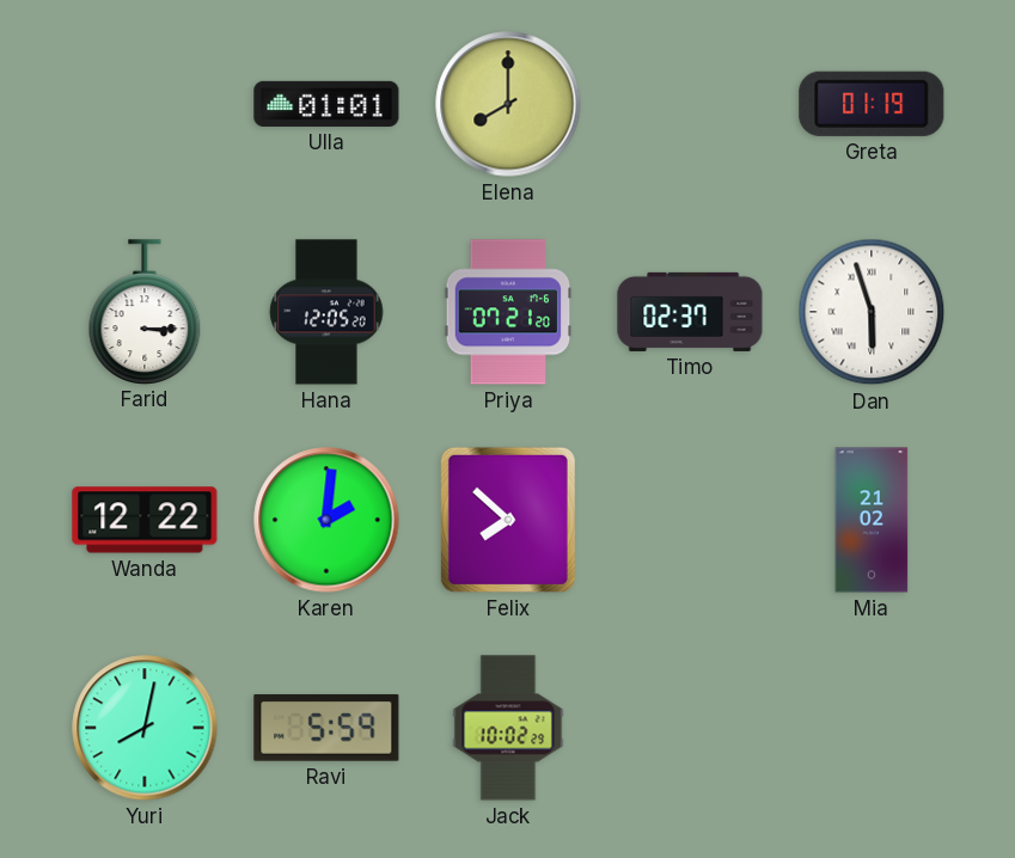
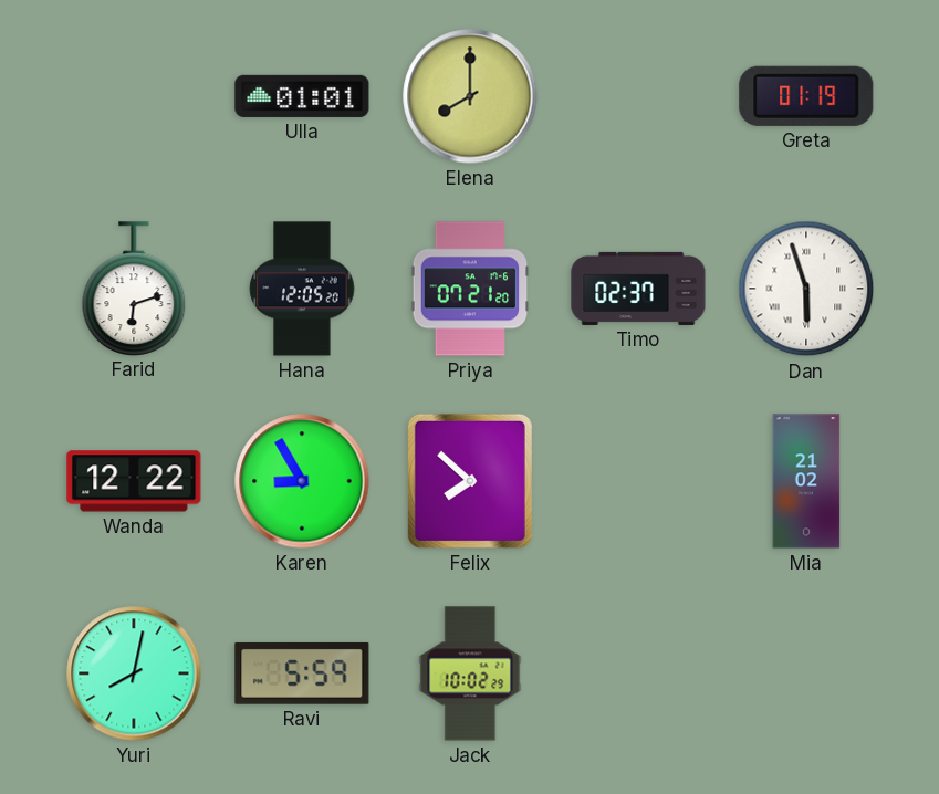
Farid: 3:15 -> 6:12 (134, 289)
Karen: 2:01 -> 8:55 (302, 481)
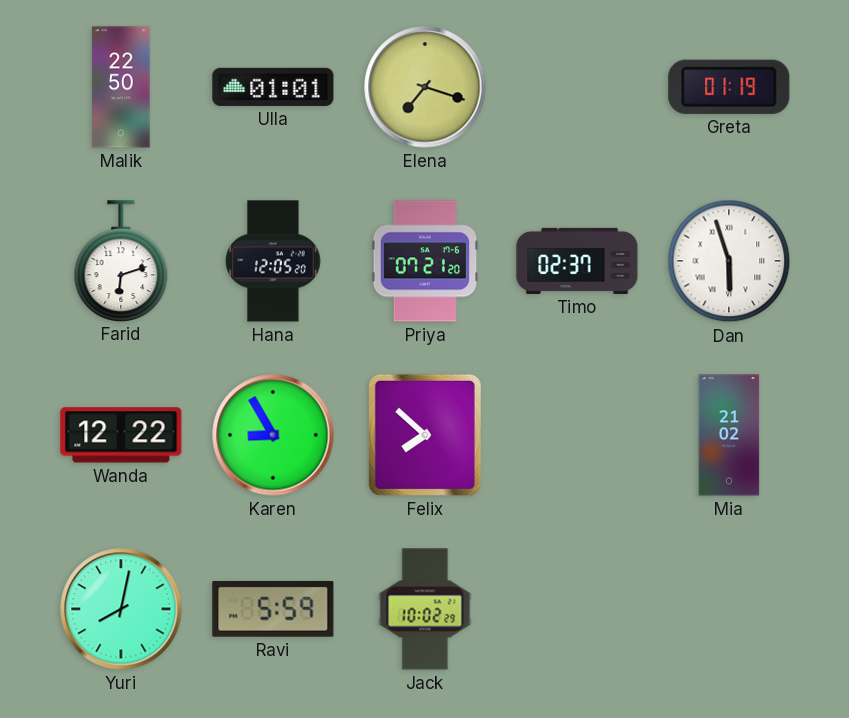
Malik: none -> 22:50 (121, 87)
Elena: 8:00 -> 7:18 (425, 87)
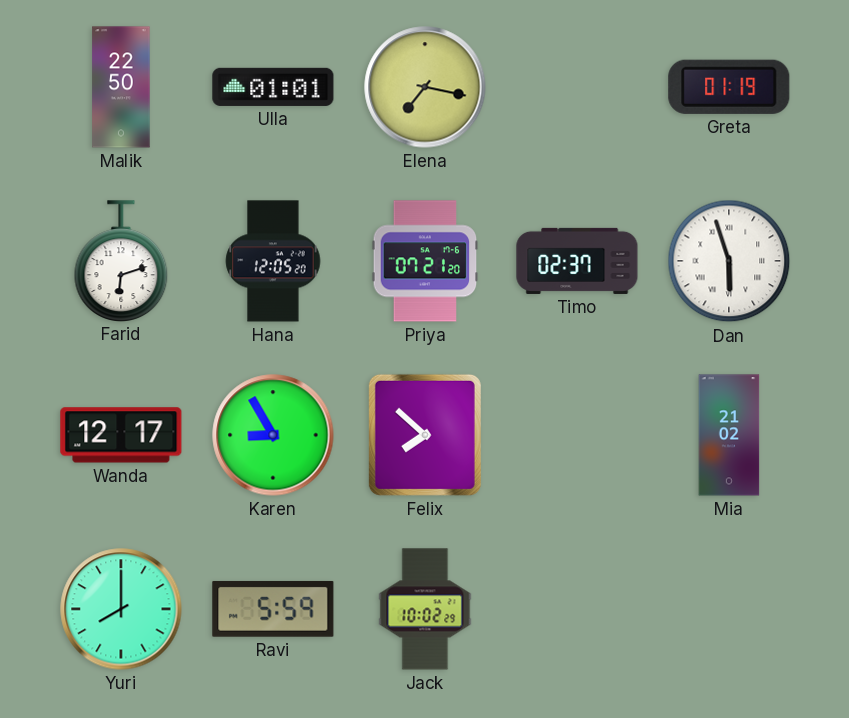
Elena: 7:18 -> 7:17 (425, 87)
Wanda: 12:22 -> 12:17 (121, 435)
Yuri: 8:02 -> 8:00 (121, 609)
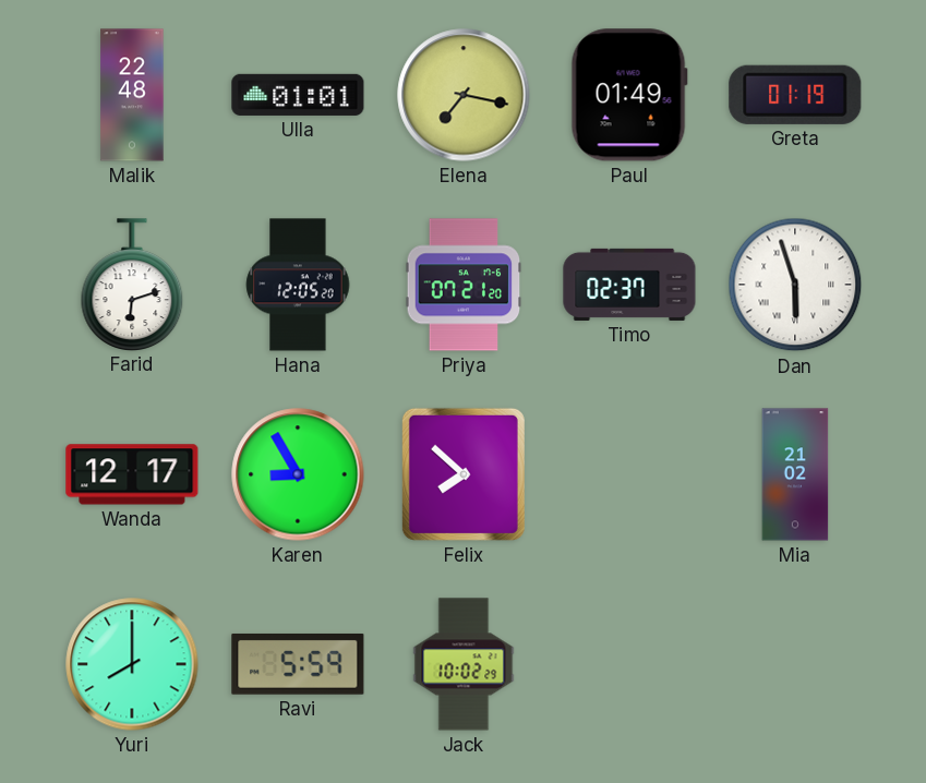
Malik: 22:50 -> 22:48 (132, 95)
Paul: none -> 01:49 (629, 95)
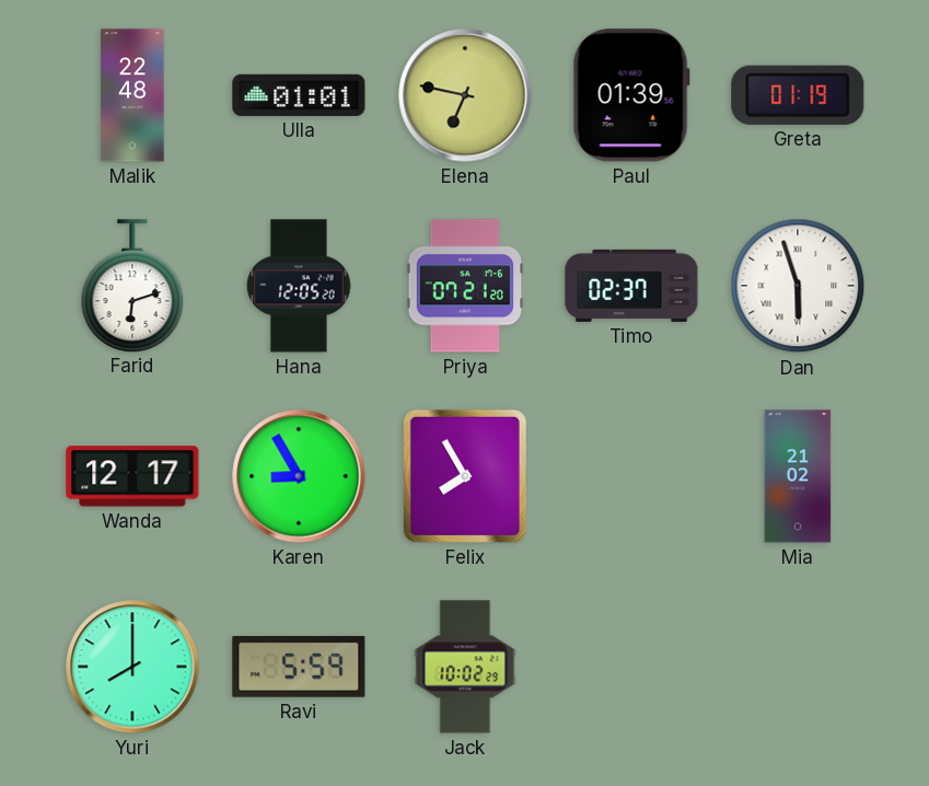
Elena: 7:17 -> 6:47 (465, 95)
Paul: 01:49 -> 01:39 (631, 95)
Felix: 7:52 -> 7:55 (465, 476)
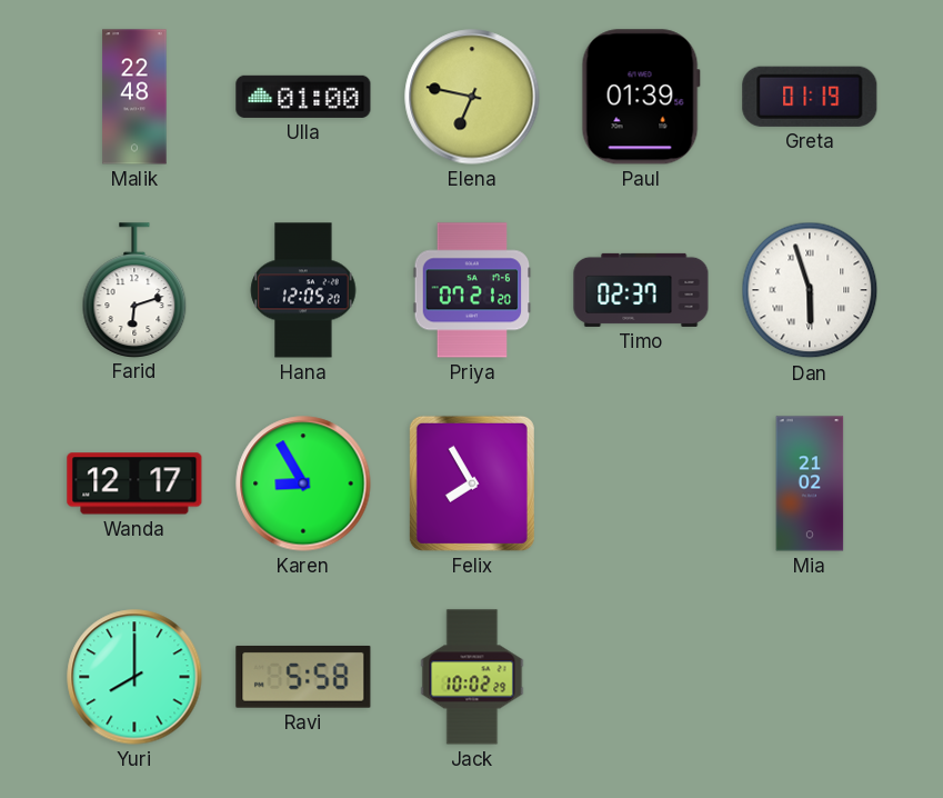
Ulla: 01:01 -> 01:00 (303, 97)
Ravi: 5:59 -> 5:58 (303, 677)
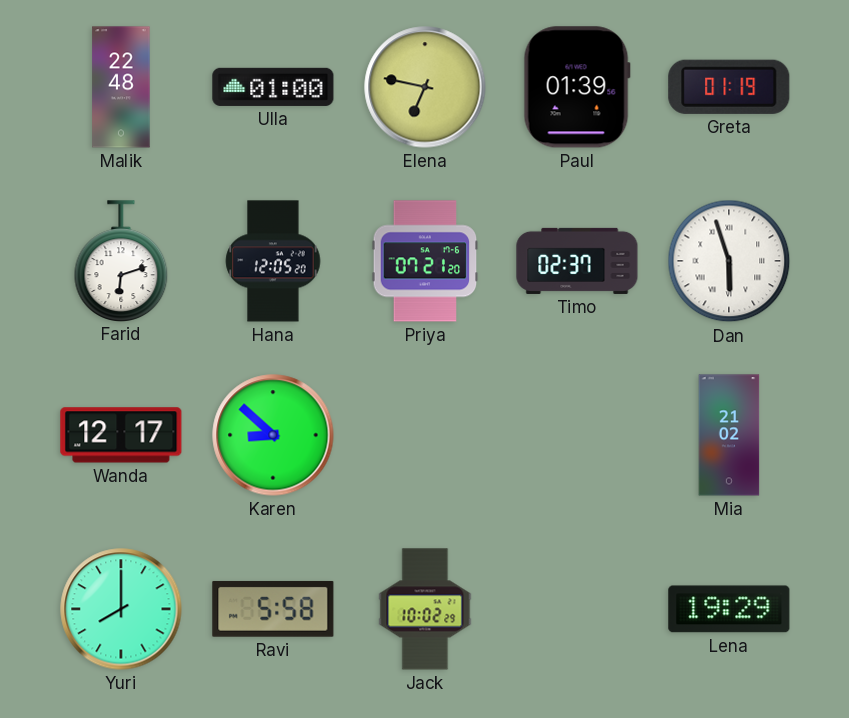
Karen: 8:55 -> 8:52 (273, 435)
Felix: 7:55 -> none (472, 483)
Lena: none -> 19:29 (729, 609)
